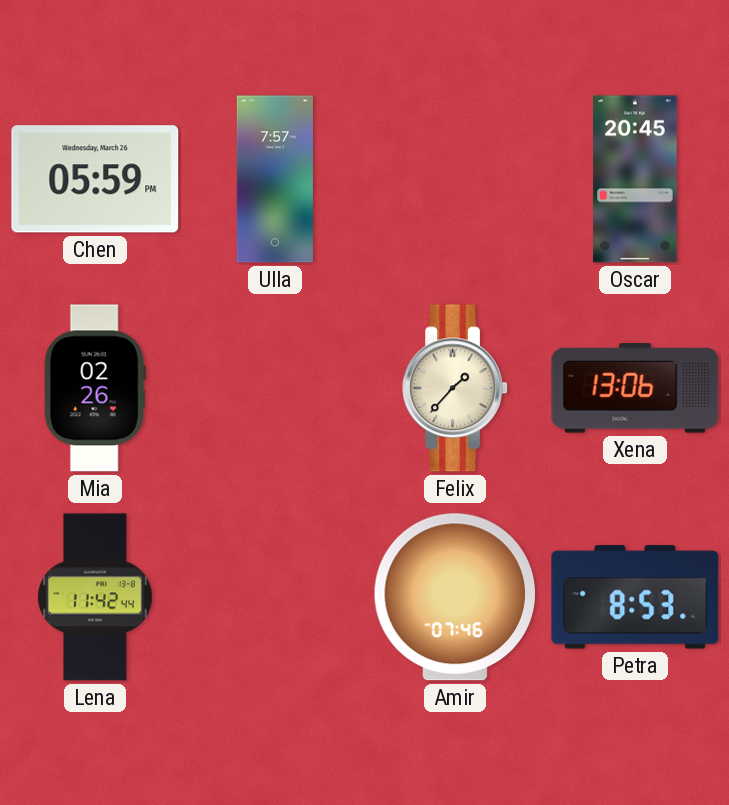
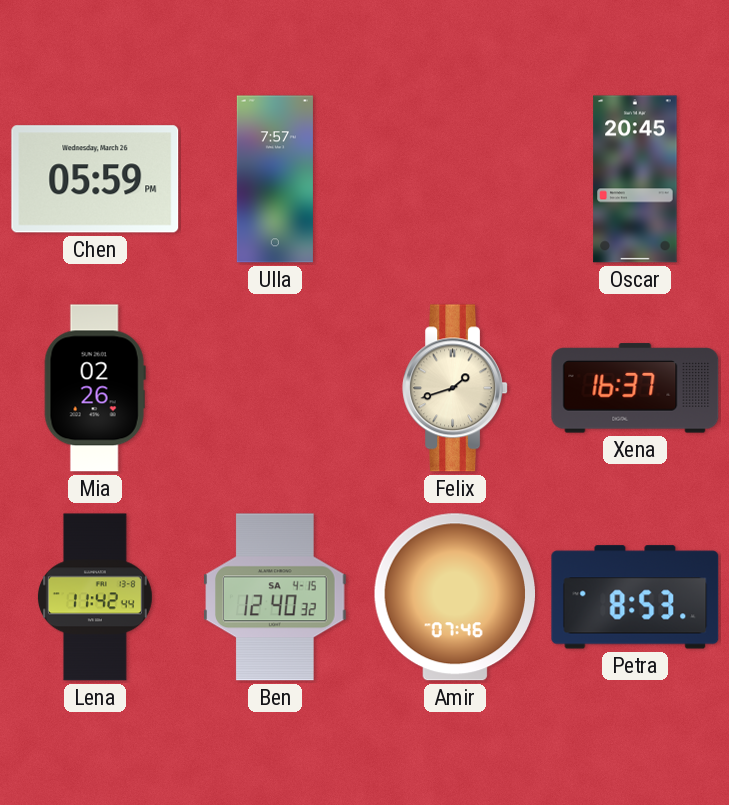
Felix: 1:37 -> 1:42 (455, 388)
Xena: 13:06 -> 16:37 (635, 388)
Ben: none -> 12:40 (275, 597)
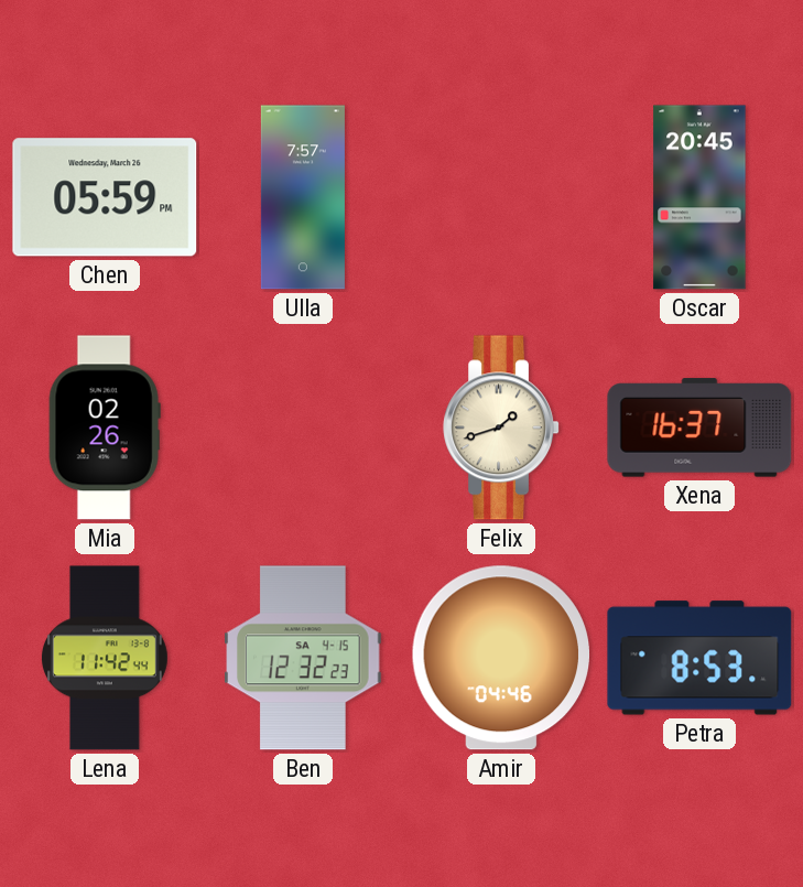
Ben: 12:40 -> 12:32 (303, 658)
Amir: 07:46 -> 04:46 (500, 658)
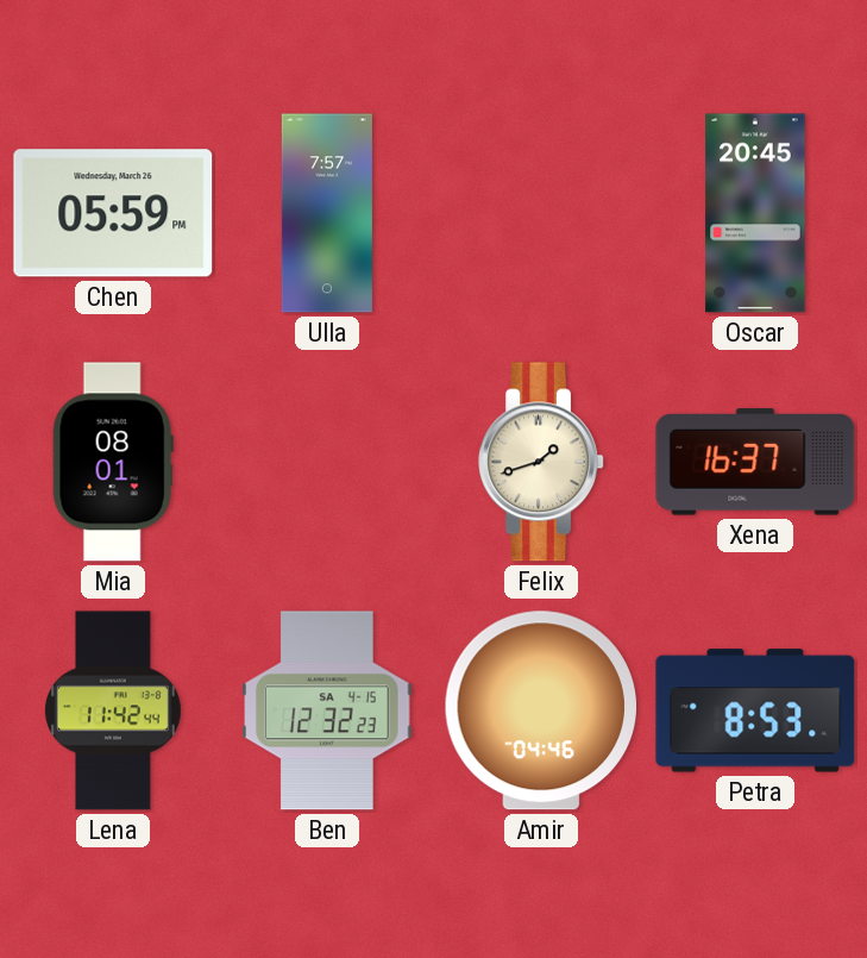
Mia: 02:26 -> 08:01 (113, 462)
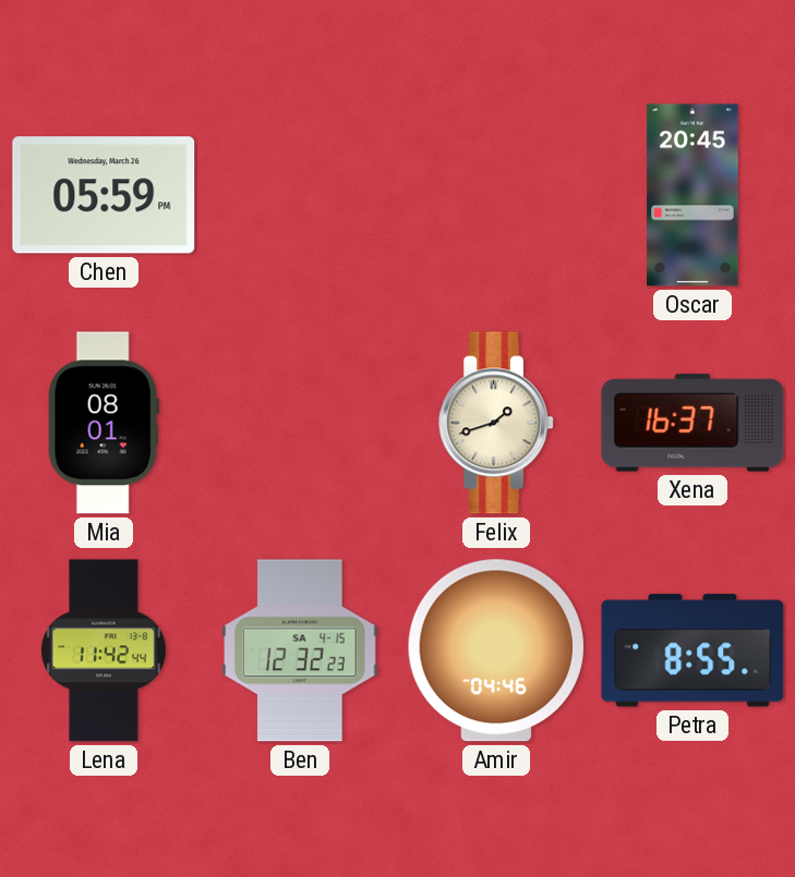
Ulla: 7:57 -> none (327, 213)
Petra: 8:53 -> 8:55 (692, 650)
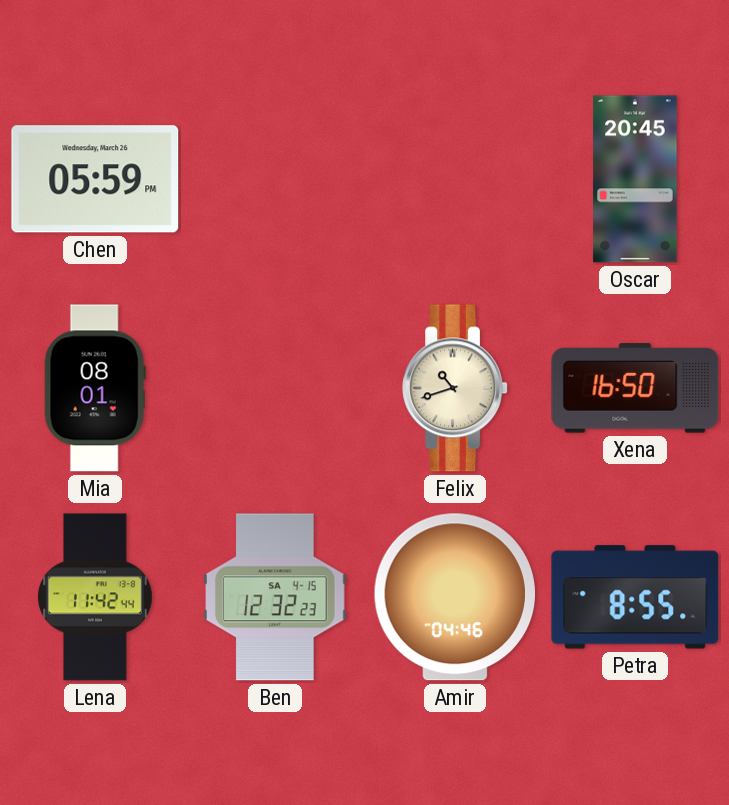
Felix: 1:42 -> 10:42 (455, 388)
Xena: 16:37 -> 16:50 (635, 388)
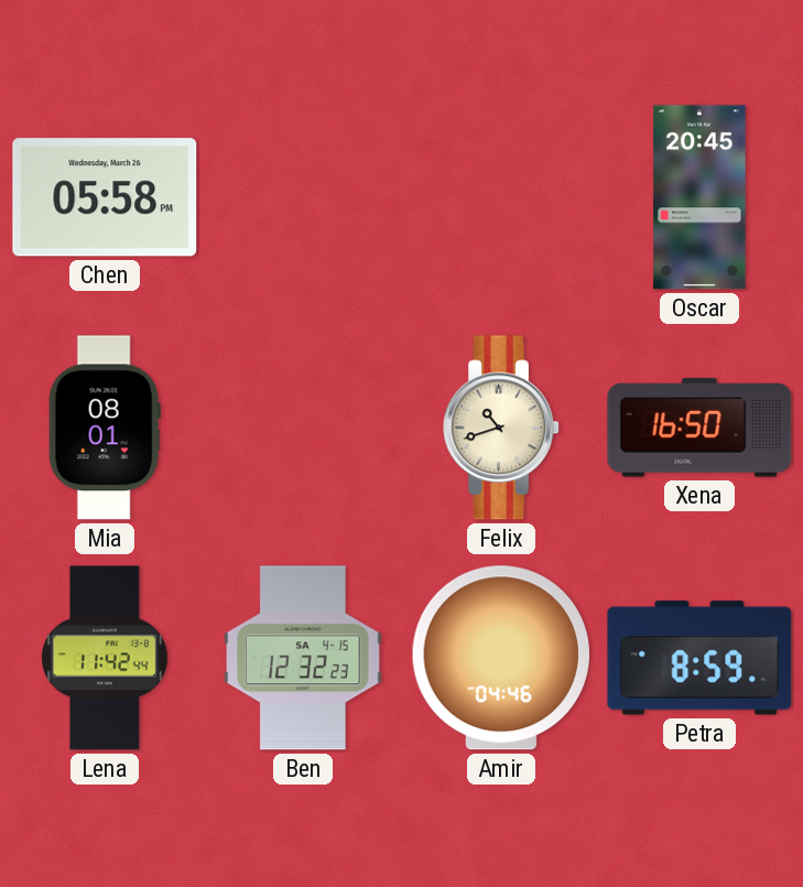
Chen: 05:59 -> 05:58 (105, 197)
Petra: 8:55 -> 8:59 (699, 658)
